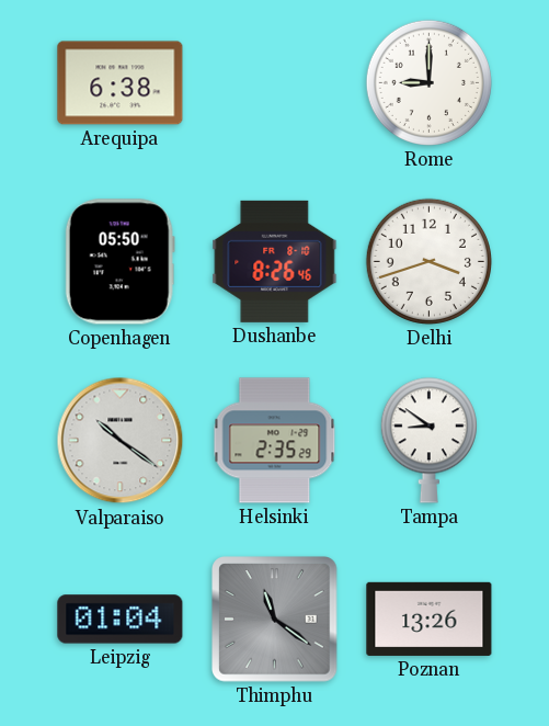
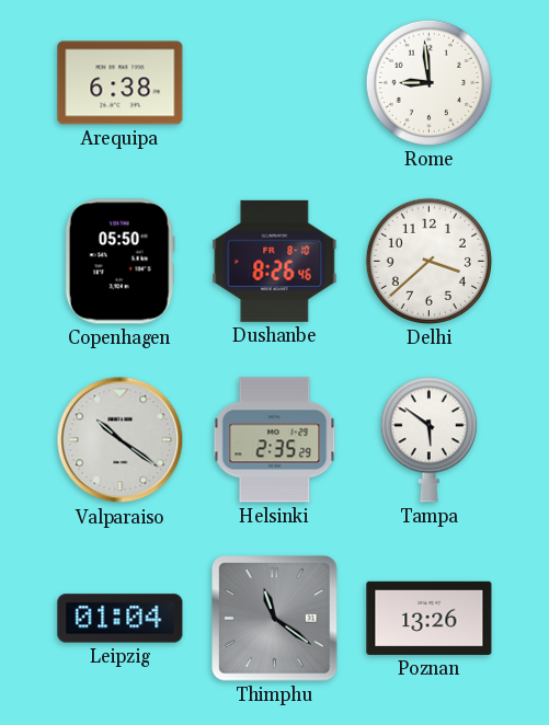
Rome: 9:00 -> 8:59 (428, 82)
Delhi: 3:42 -> 3:38 (428, 261)
Tampa: 8:51 -> 5:51 (428, 440)
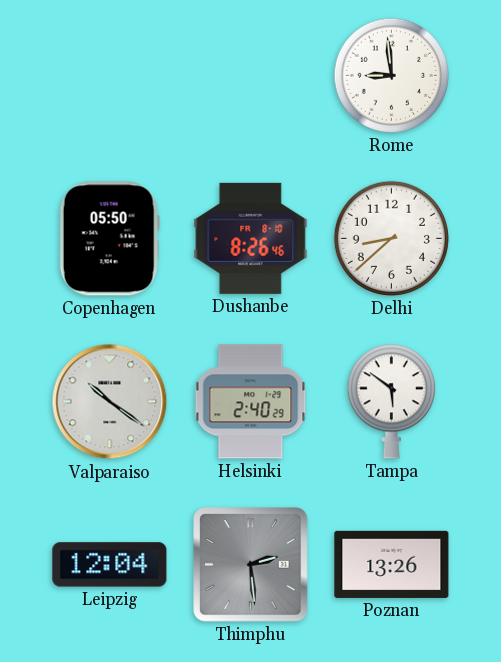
Arequipa: 6:38 -> none (121, 83)
Delhi: 3:38 -> 8:38 (391, 238)
Helsinki: 2:35 -> 2:40 (251, 402)
Leipzig: 01:04 -> 12:04 (110, 565)
Thimphu: 11:21 -> 2:29 (251, 565)
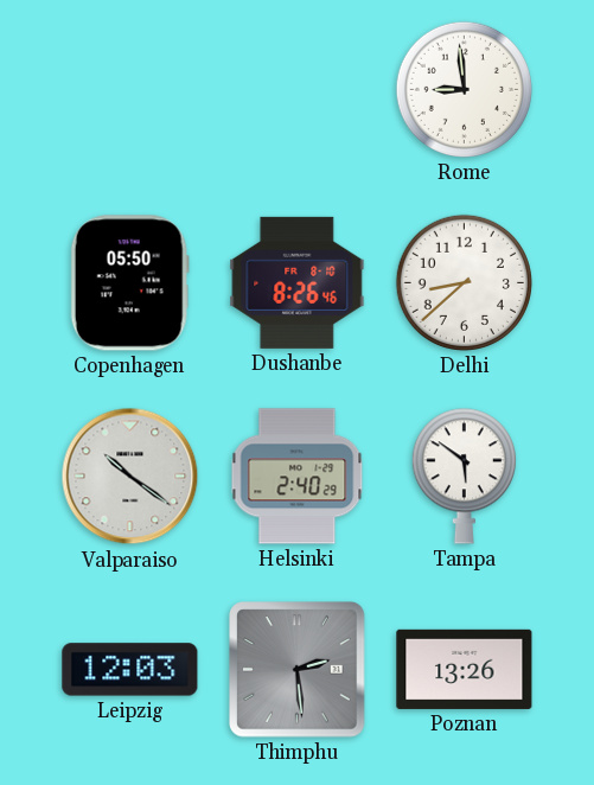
Leipzig: 12:04 -> 12:03 (130, 670)
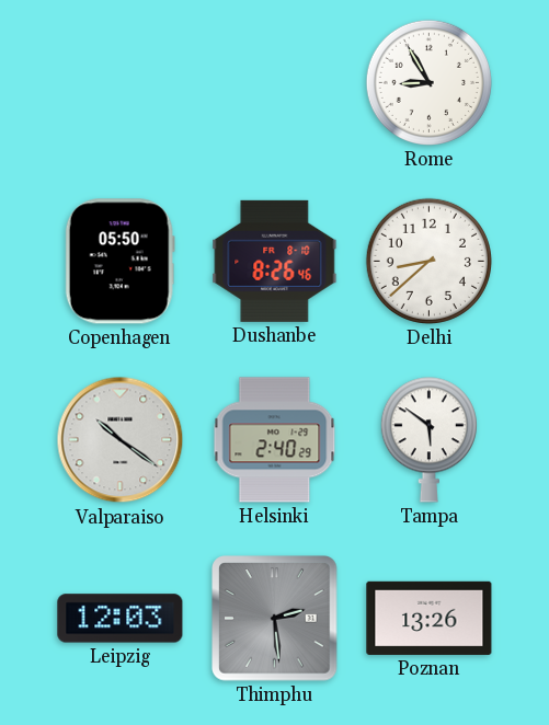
Rome: 8:59 -> 8:55 (428, 82)
